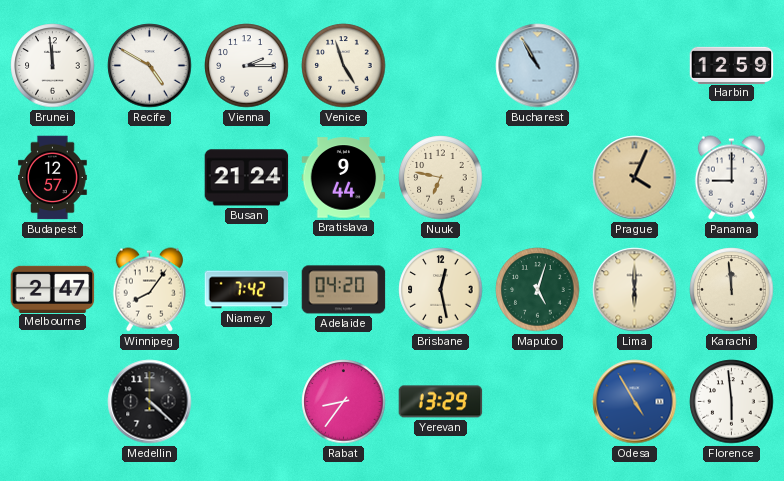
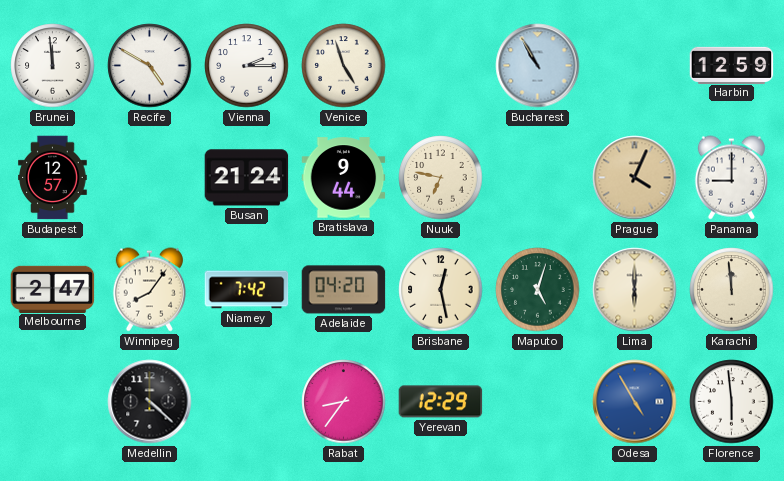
Yerevan: 13:29 -> 12:29 (441, 402)
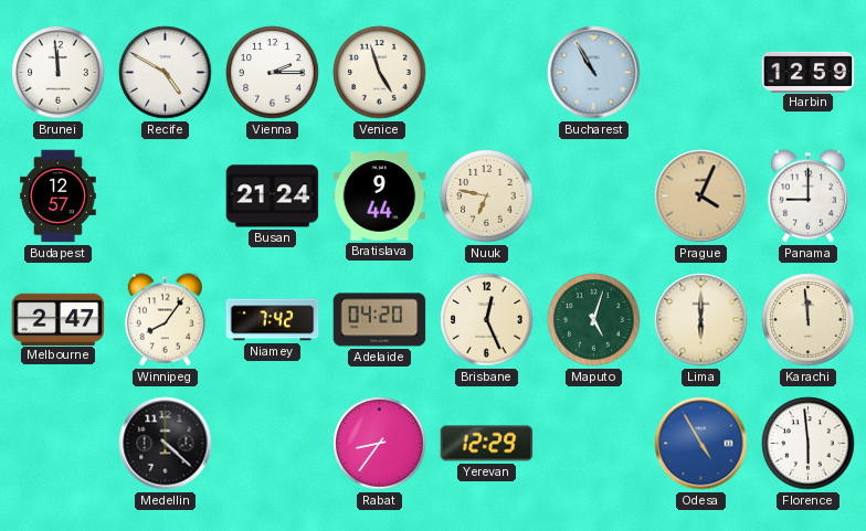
Brisbane: 12:28 -> 12:26 (487, 320)
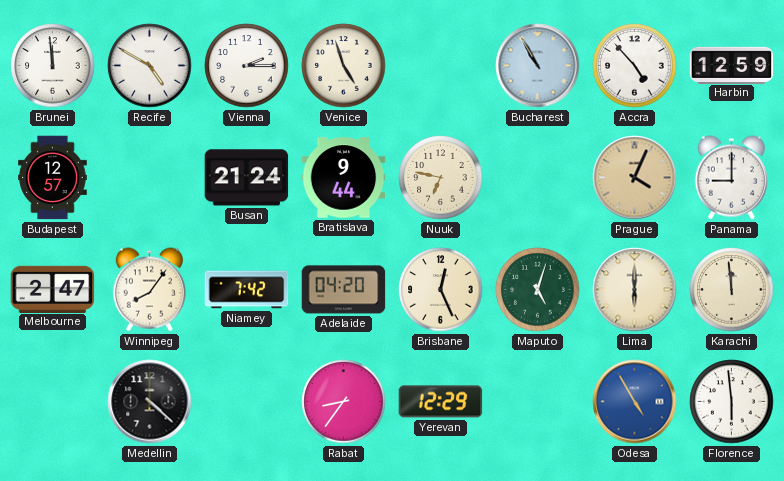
Accra: none -> 4:53 (635, 66)
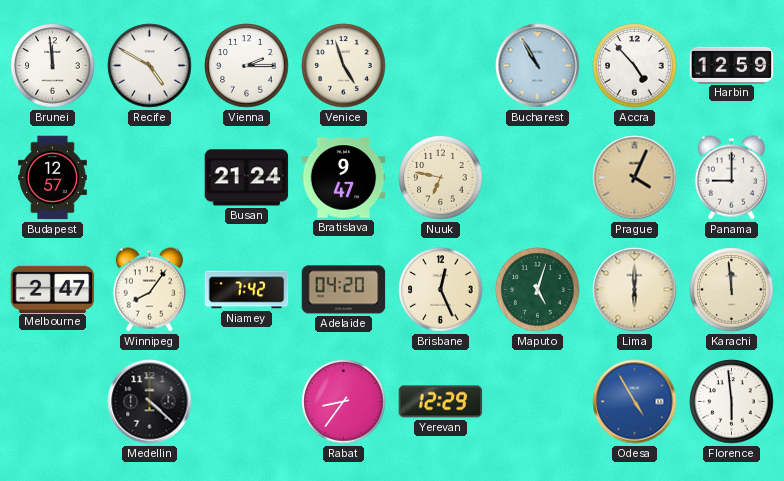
Bratislava: 9:44 -> 9:47 (344, 178)
